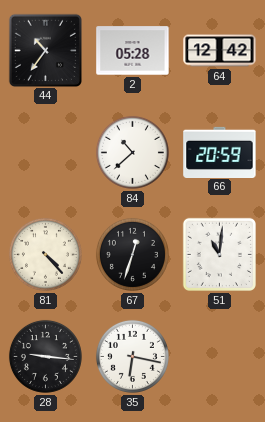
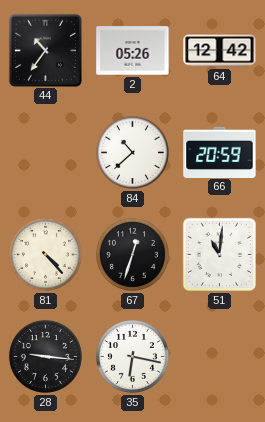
2: 05:28 -> 05:26 (133, 51)
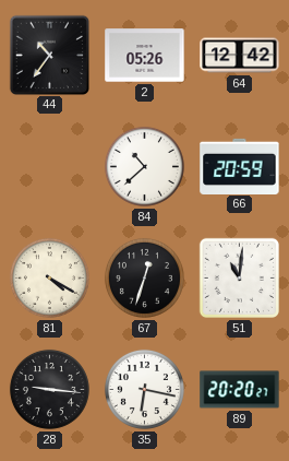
81: 4:23 -> 4:20 (49, 277)
89: none -> 20:20 (240, 390)
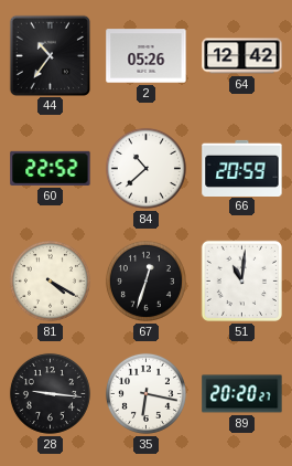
60: none -> 22:52 (51, 168)
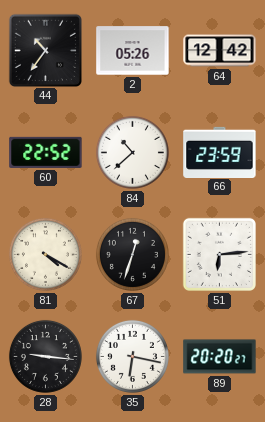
66: 20:59 -> 23:59 (220, 152)
51: 11:01 -> 6:14 (219, 254)
